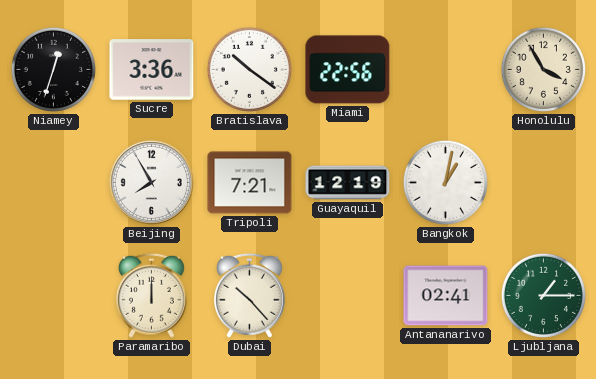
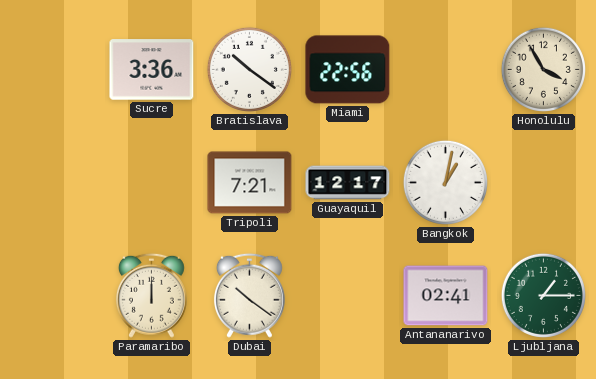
Niamey: 12:33 -> none (53, 69)
Beijing: 7:55 -> none (151, 182)
Guayaquil: 12:19 -> 12:17 (348, 183)
Dubai: 10:23 -> 10:21 (249, 295)
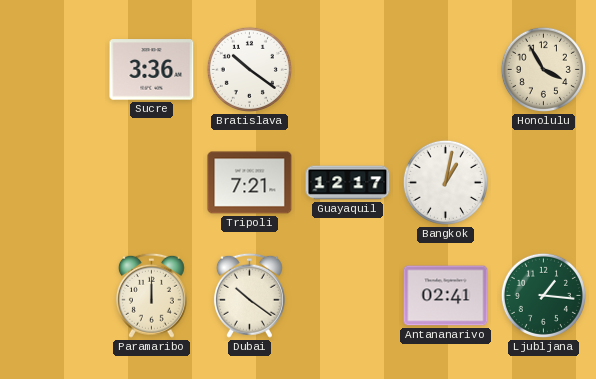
Miami: 22:56 -> none (348, 70)
Ljubljana: 1:15 -> 1:16 (543, 295)
